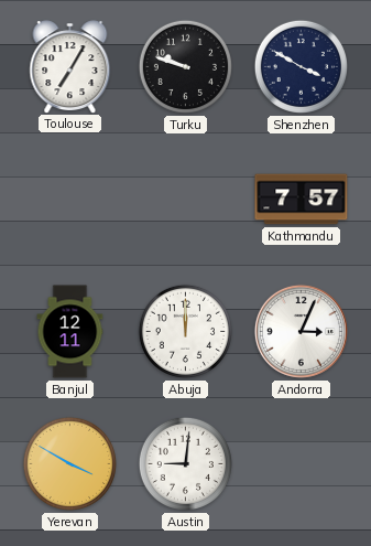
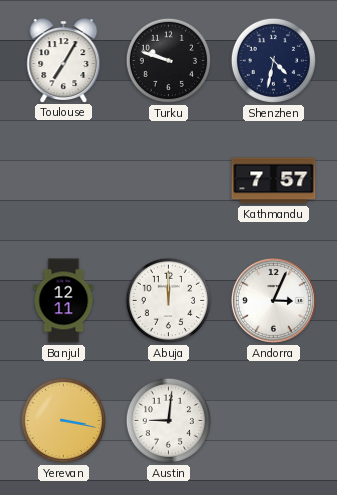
Shenzhen: 3:50 -> 4:32 (273, 60)
Yerevan: 3:50 -> 3:17 (63, 420)
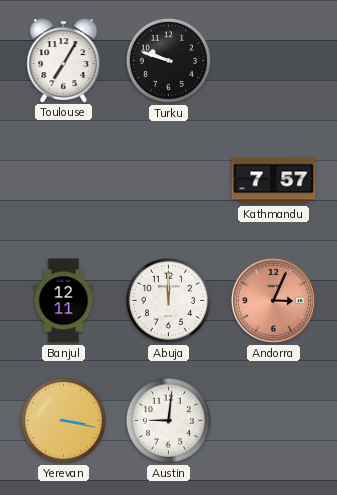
Shenzhen: 4:32 -> none (273, 60)
Andorra dial: white -> salmon (273, 300)
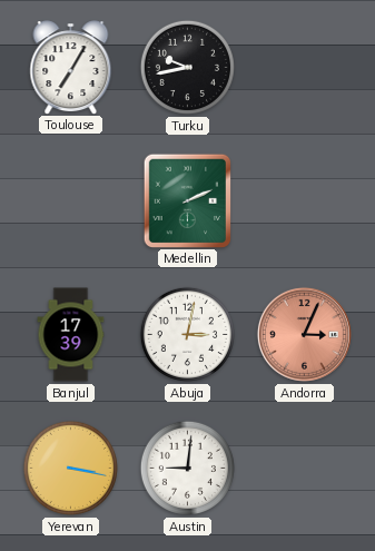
Turku: 9:48 -> 9:43 (187, 67)
Medellin: none -> 2:11 (187, 200)
Kathmandu: 7:57 -> none (274, 181)
Banjul: 12:11 -> 17:39 (71, 335)
Abuja: 12:00 -> 3:02 (187, 334)
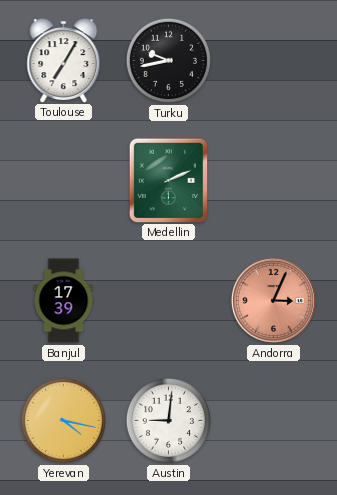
Abuja: 3:02 -> none (187, 334)
Yerevan: 3:17 -> 4:17 (63, 420)
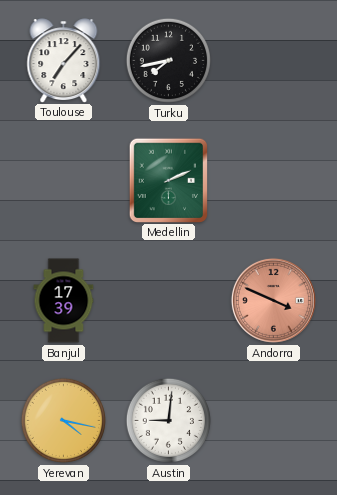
Toulouse: 7:05 -> 7:07 (64, 60)
Turku: 9:43 -> 7:43 (168, 60)
Andorra: 3:04 -> 3:49 (273, 300)
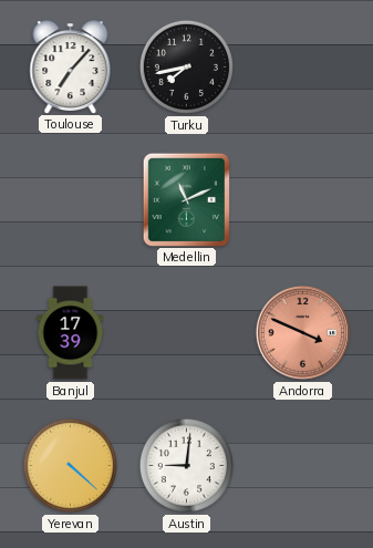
Medellin: 2:11 -> 11:11 (186, 199)
Yerevan: 4:17 -> 4:22 (70, 465)
